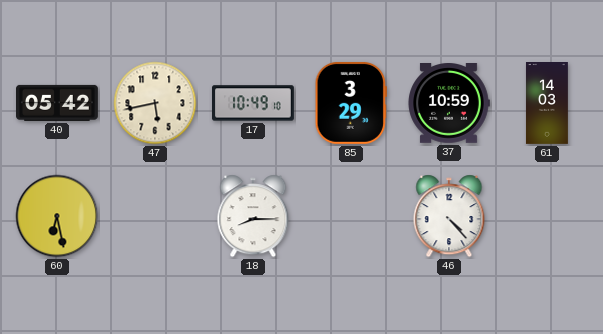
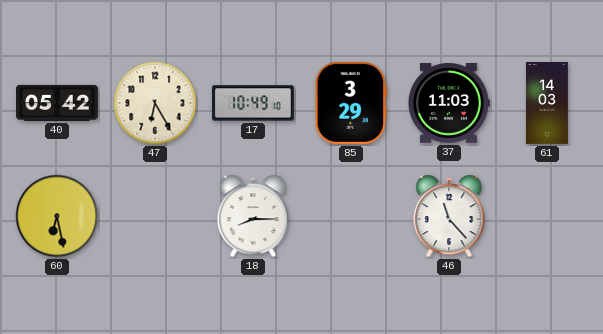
47: 5:43 -> 6:25 (155, 103)
37: 10:59 -> 11:03 (449, 104)
46: 4:23 -> 11:23 (449, 216)
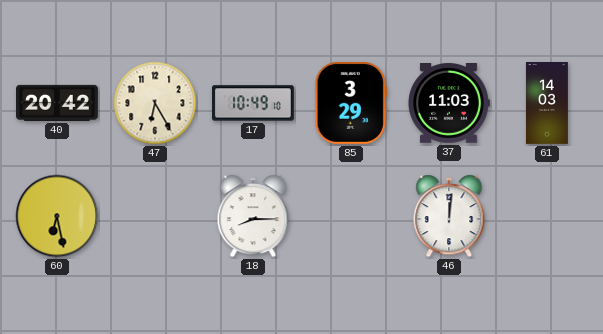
40: 05:42 -> 20:42 (58, 103)
46: 11:23 -> 12:01 (449, 216)
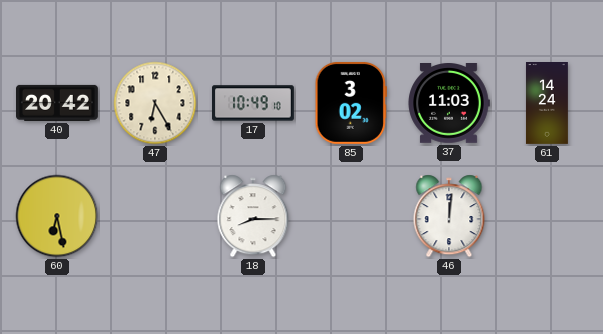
85: 3:29 -> 3:02 (351, 103)
61: 14:03 -> 14:24 (547, 104)
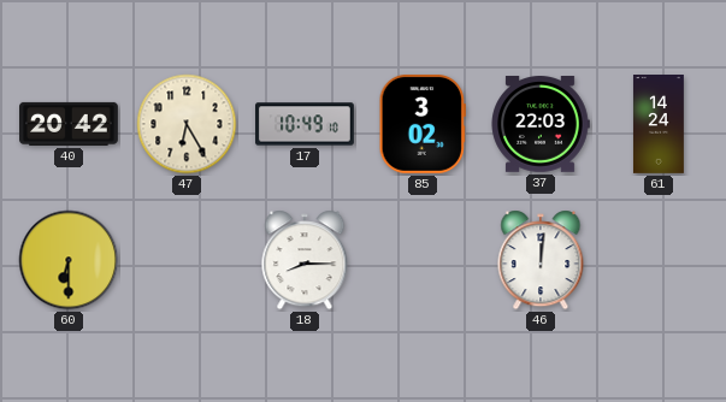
37: 11:03 -> 22:03 (541, 125)
60: 6:28 -> 6:30 (69, 260)
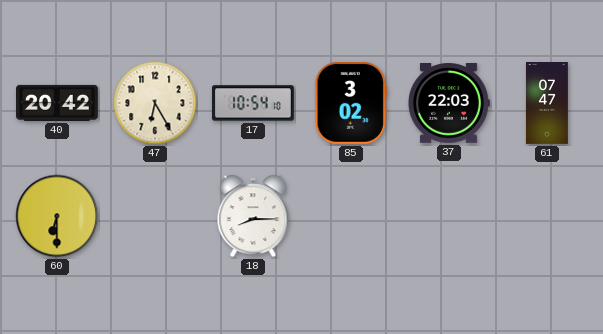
17: 10:49 -> 10:54 (254, 103)
61: 14:24 -> 07:47 (547, 104)
46: 12:01 -> none (541, 260)
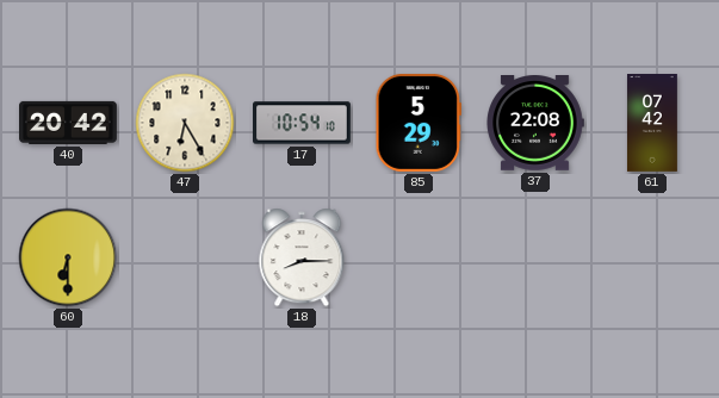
85: 3:02 -> 5:29 (419, 123)
37: 22:03 -> 22:08 (535, 124)
61: 07:47 -> 07:42 (652, 124)
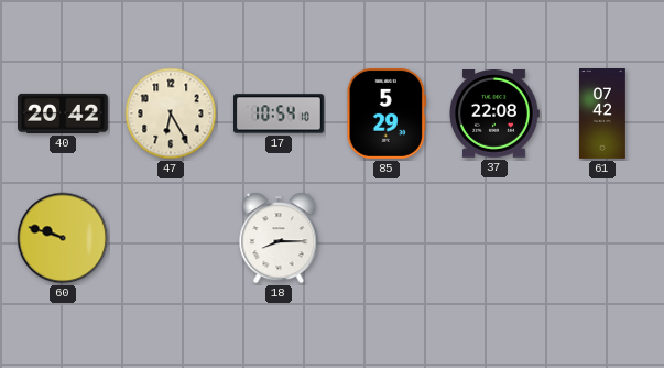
60: 6:30 -> 9:48 (63, 238)
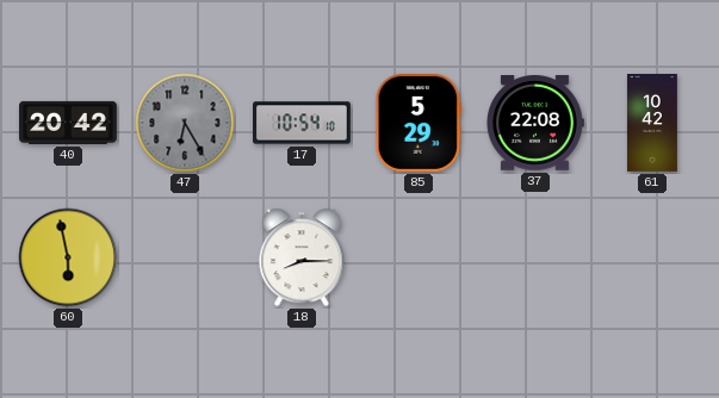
47 dial: cream -> grey (185, 123)
61: 07:42 -> 10:42 (652, 124)
60: 9:48 -> 5:58 (68, 257)
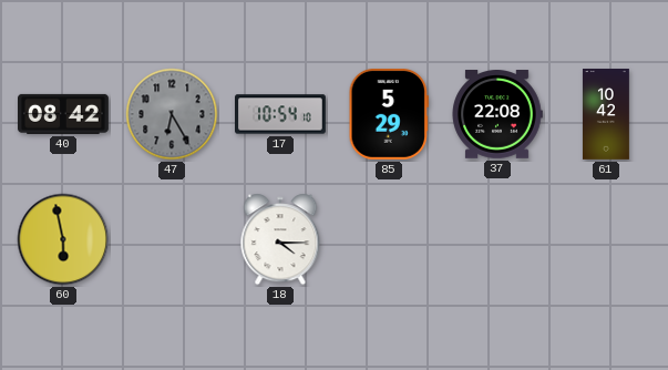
40: 20:42 -> 08:42 (64, 114)
18: 8:15 -> 4:15 (280, 239)
